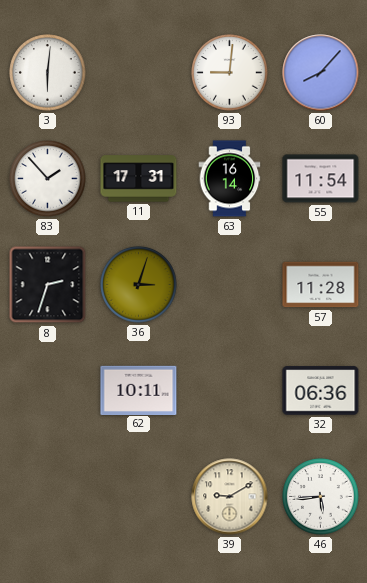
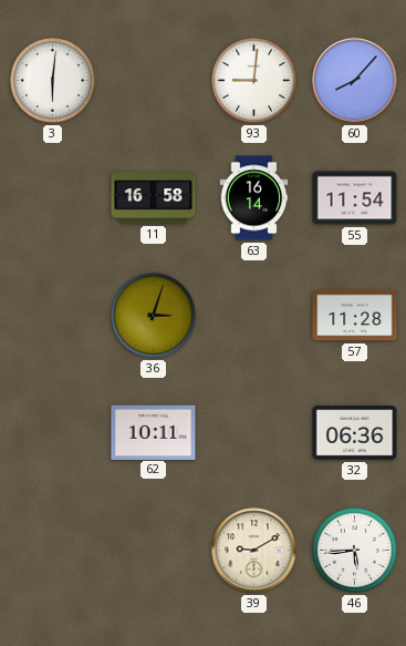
83: 1:53 -> none (48, 179)
11: 17:31 -> 16:58 (154, 198)
8: 2:33 -> none (48, 285)
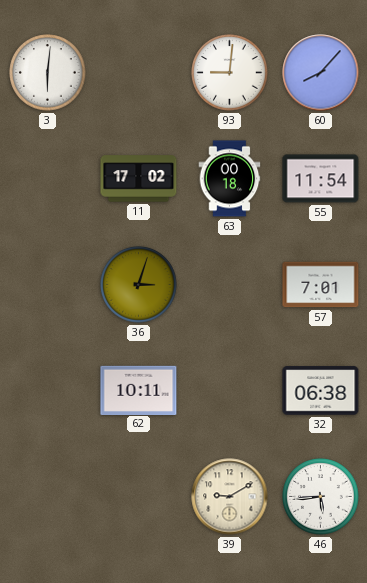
11: 16:58 -> 17:02 (139, 179)
63: 16:14 -> 00:18 (230, 179)
57: 11:28 -> 7:01 (321, 285)
32: 06:36 -> 06:38 (321, 391)
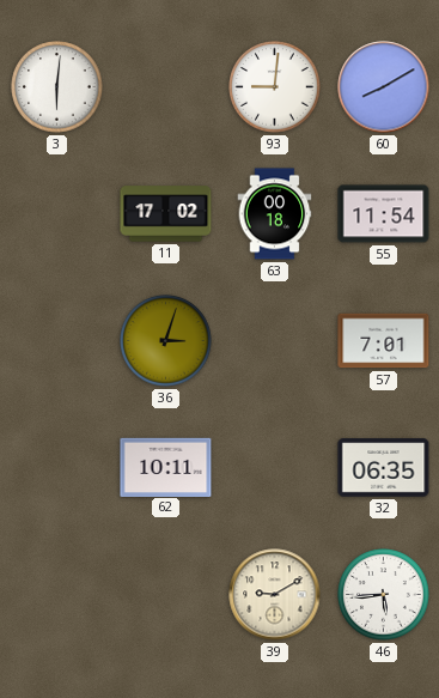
60: 8:07 -> 8:10 (384, 87)
32: 06:38 -> 06:35 (384, 468)
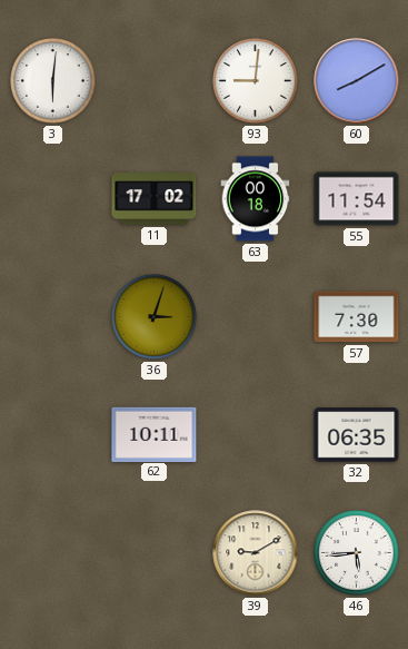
57: 7:01 -> 7:30 (357, 317)
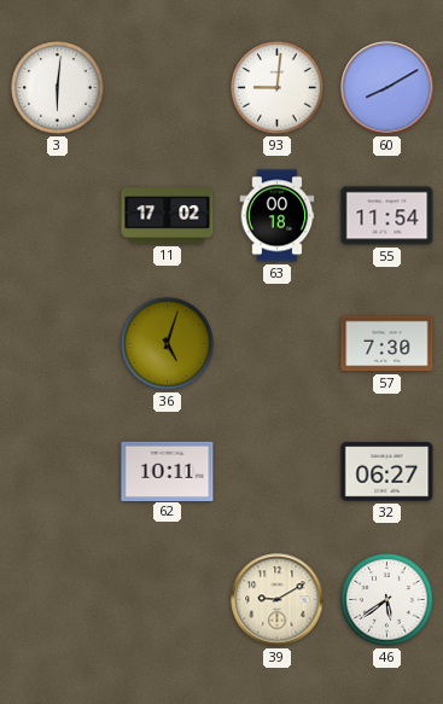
36: 3:03 -> 5:03 (168, 344)
32: 06:35 -> 06:27 (387, 472)
46: 5:44 -> 5:39 (387, 600)
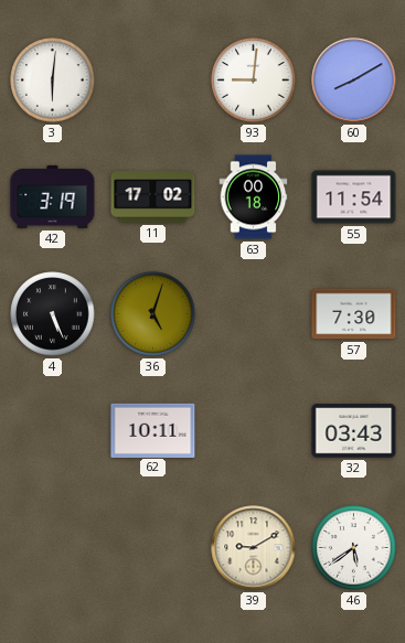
42: none -> 3:19 (53, 196)
4: none -> 5:26 (53, 314)
32: 06:27 -> 03:43 (354, 431)
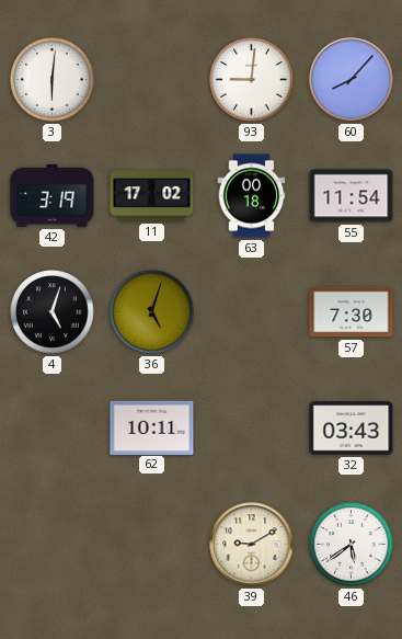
60: 8:10 -> 8:07 (352, 80)
4: 5:26 -> 5:03 (53, 312)
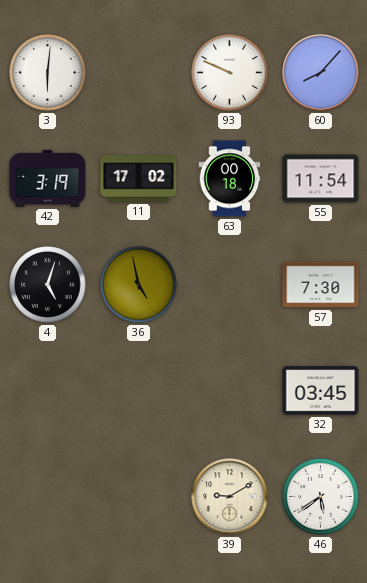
93: 9:01 -> 9:49 (230, 73)
36: 5:03 -> 4:58 (139, 285)
62: 10:11 -> none (152, 427)
32: 03:43 -> 03:45 (321, 391)
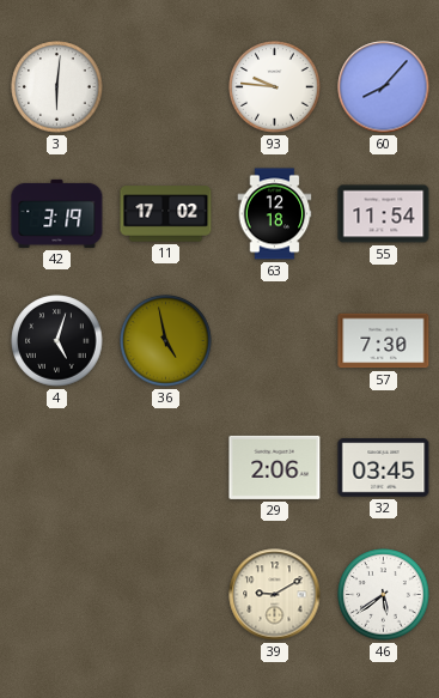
93: 9:49 -> 9:46 (275, 87)
63: 00:18 -> 12:18 (275, 214)
29: none -> 2:06 (275, 467)
